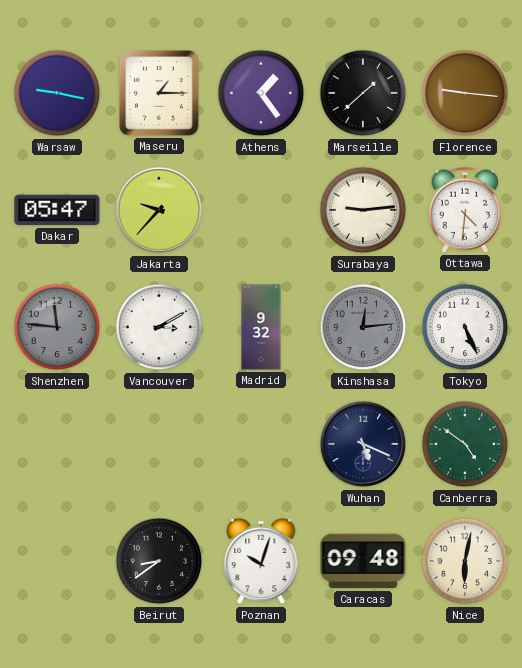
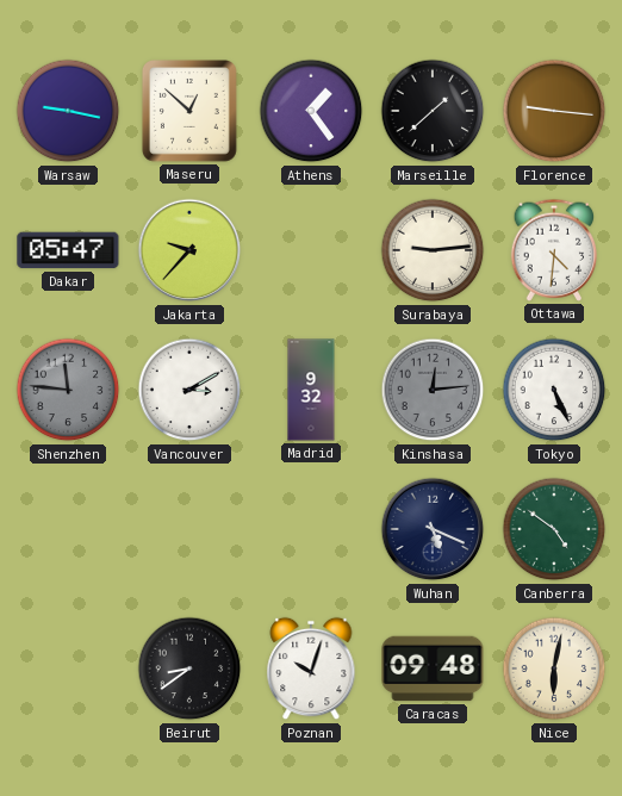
Maseru: 1:15 -> 12:52 (191, 112)
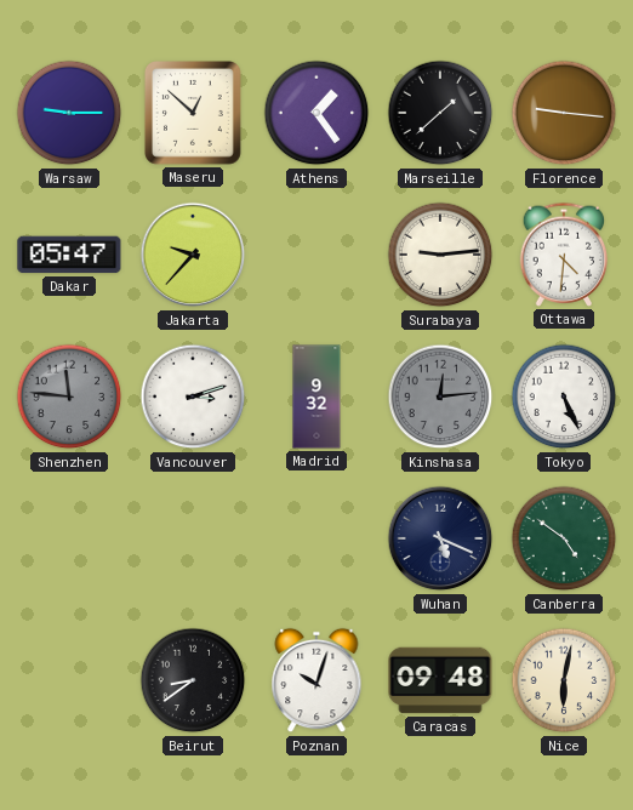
Warsaw: 9:17 -> 9:15 (69, 113)
Vancouver: 3:10 -> 3:12 (193, 397)
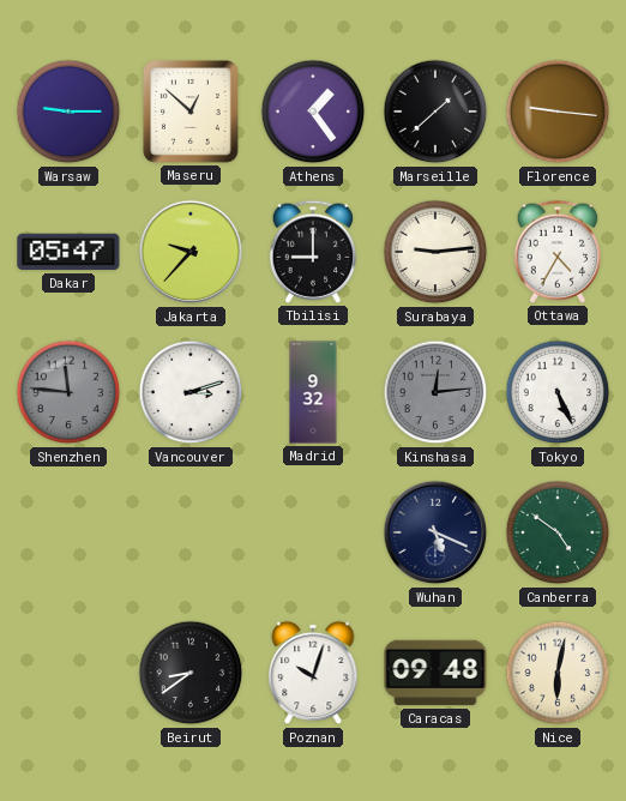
Tbilisi: none -> 9:00 (313, 252)
Ottawa: 4:31 -> 4:35 (558, 252)
